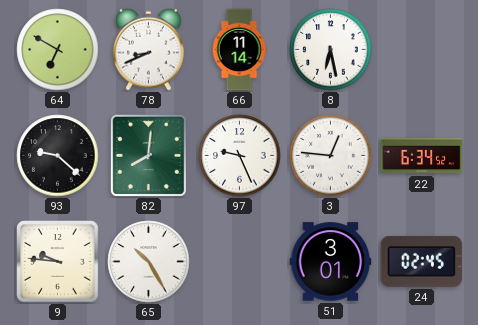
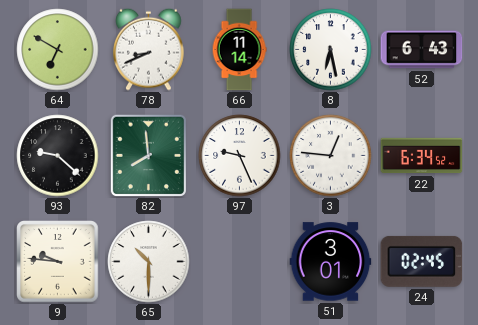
52: none -> 6:43 (422, 50)
82: 8:01 -> 7:59 (148, 155)
65: 10:25 -> 10:30 (149, 262)
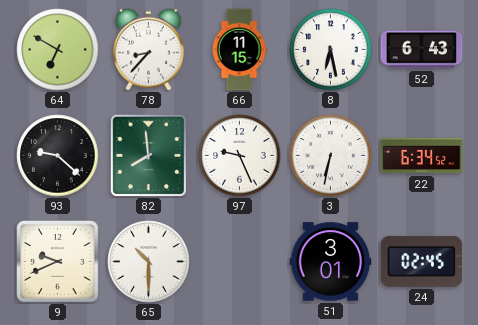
78: 8:41 -> 8:37 (149, 49)
66: 11:14 -> 11:15 (239, 50)
3: 12:46 -> 6:32 (331, 156)
9: 9:46 -> 9:41 (58, 262)
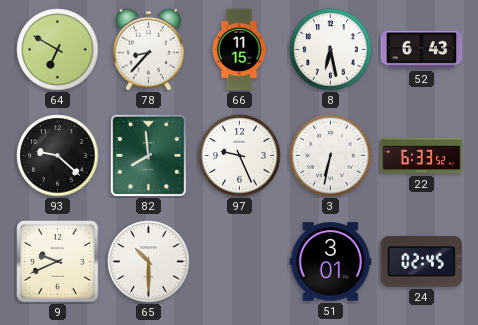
22: 6:34 -> 6:33 (422, 156)
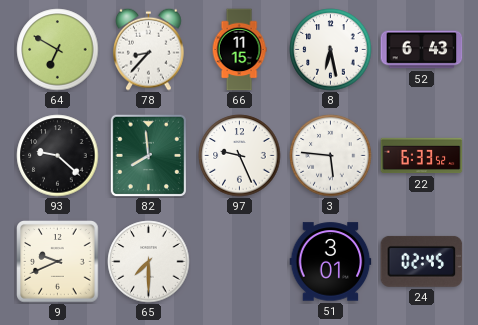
3: 6:32 -> 5:46 (331, 156)
65: 10:30 -> 7:30 (149, 262)
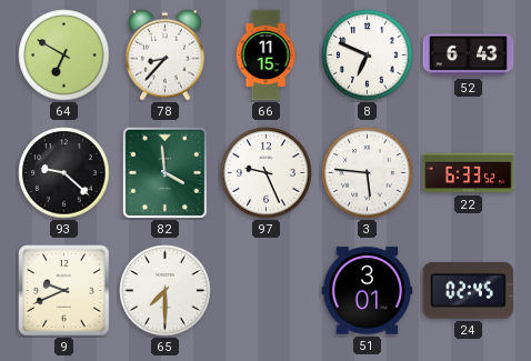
8: 6:28 -> 6:49 (368, 56)
82: 7:59 -> 3:59 (164, 172)
